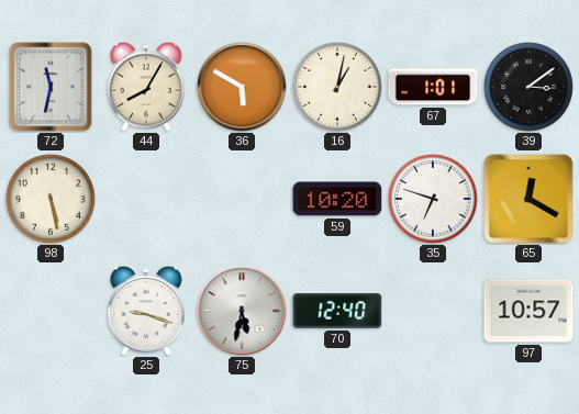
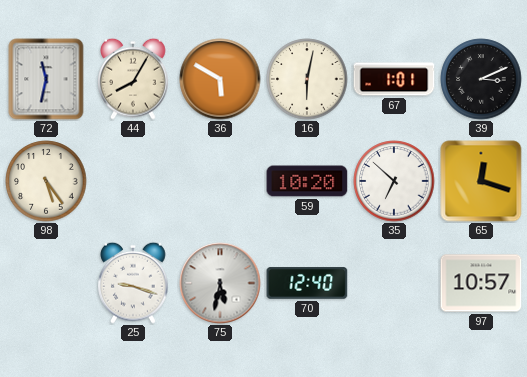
16: 1:02 -> 6:02 (307, 79)
39: 3:09 -> 3:11 (481, 79)
98: 5:28 -> 5:24 (46, 181)
35: 6:48 -> 6:52 (394, 181)
65: 12:20 -> 12:18 (481, 181)
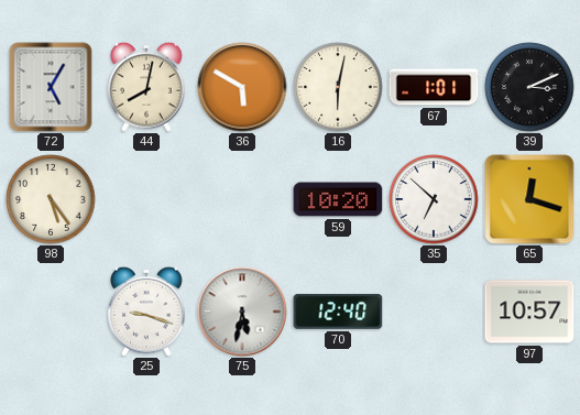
72: 11:32 -> 5:05 (51, 87)
44: 8:05 -> 8:02 (146, 87)
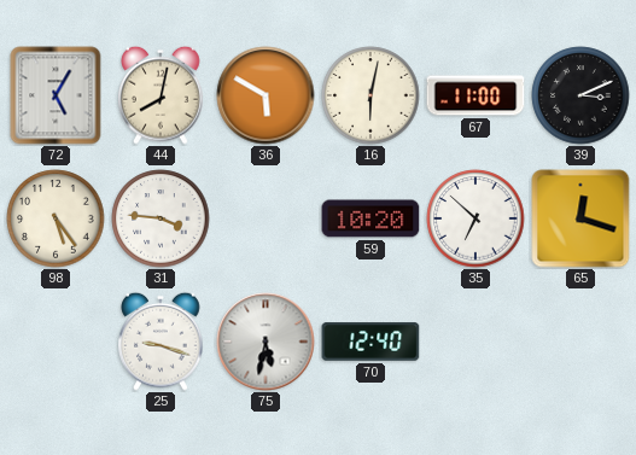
67: 1:01 -> 11:00 (475, 95)
31: none -> 3:46 (161, 218)
97: 10:57 -> none (529, 312)
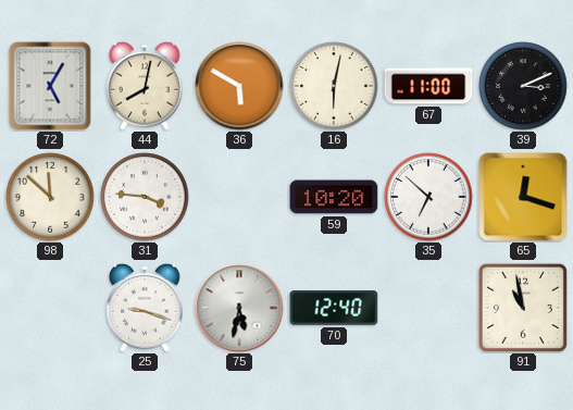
98: 5:24 -> 11:52 (50, 197)
91: none -> 10:58 (523, 308)
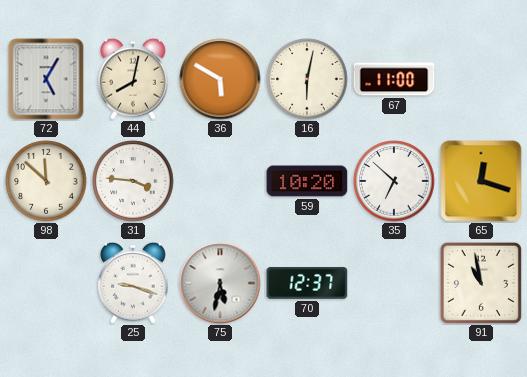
39: 3:11 -> none (523, 86)
70: 12:40 -> 12:37 (307, 283)
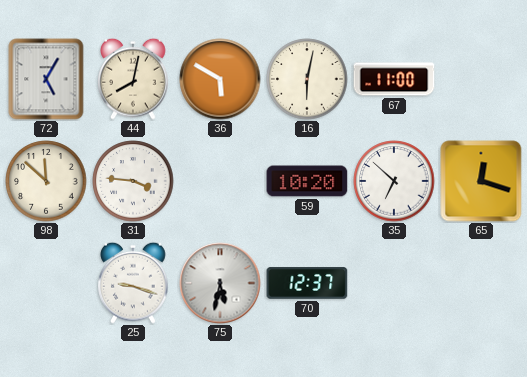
91: 10:58 -> none (481, 283)
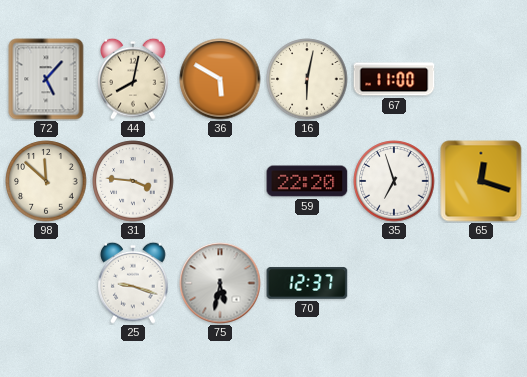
72: 5:05 -> 5:07 (46, 79)
59: 10:20 -> 22:20 (307, 181)
35: 6:52 -> 6:57 (394, 181)
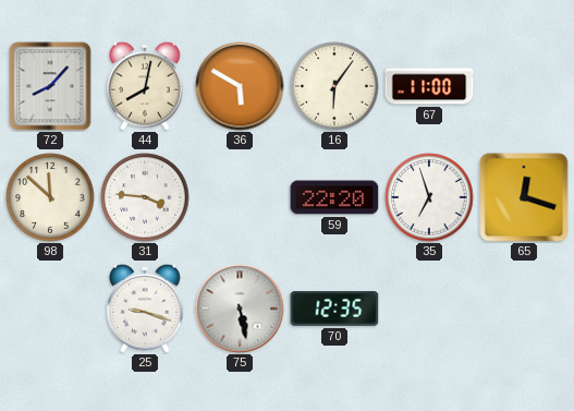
72: 5:07 -> 8:07 (50, 86)
16: 6:02 -> 6:06 (334, 86)
75: 5:32 -> 5:28 (240, 309)
70: 12:37 -> 12:35 (334, 309)
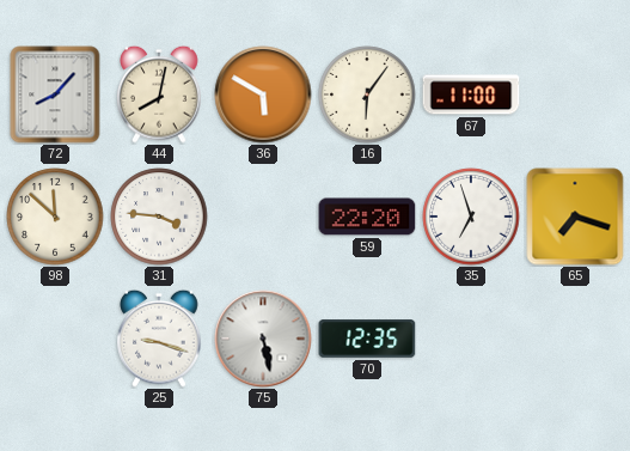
65: 12:18 -> 7:18 (575, 217)
